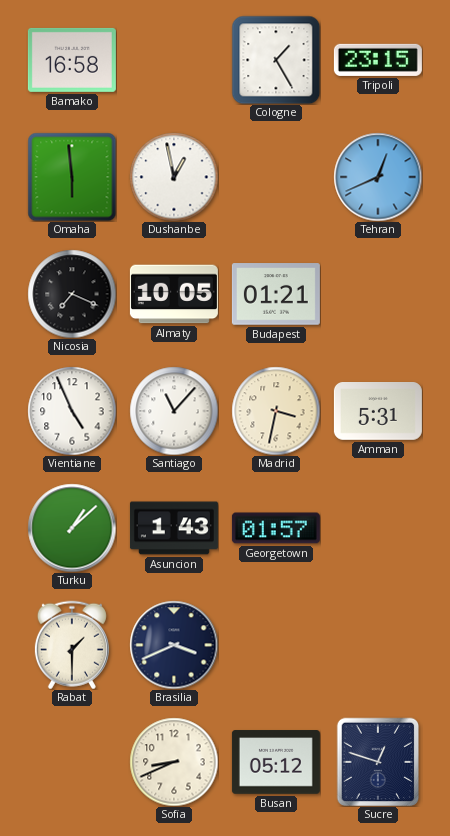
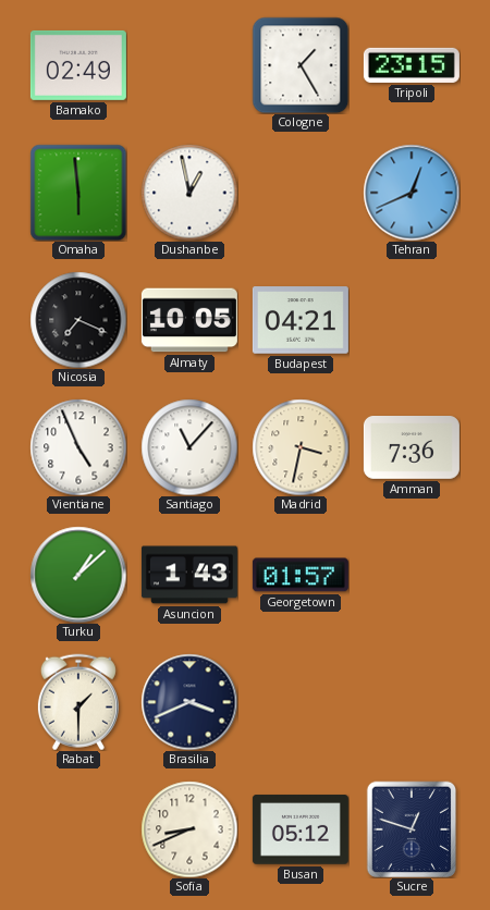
Bamako: 16:58 -> 02:49 (78, 65)
Budapest: 01:21 -> 04:21 (301, 320)
Amman: 5:31 -> 7:36 (412, 448)
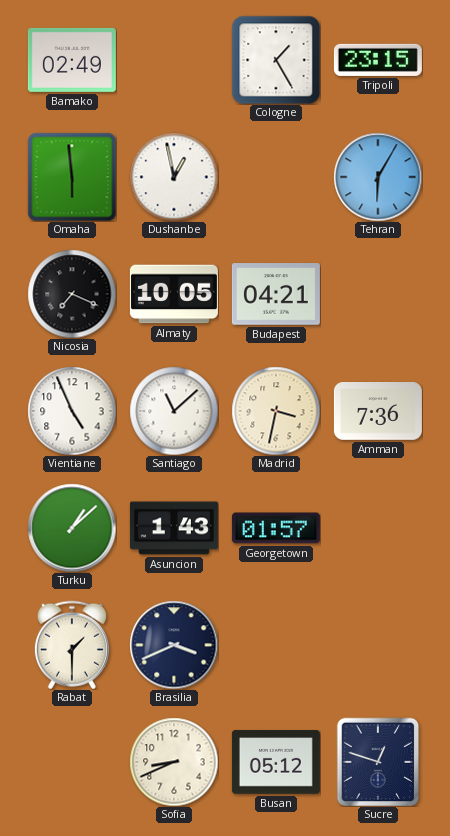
Tehran: 12:41 -> 6:05 (378, 177)
Santiago: 11:07 -> 11:08 (174, 411)
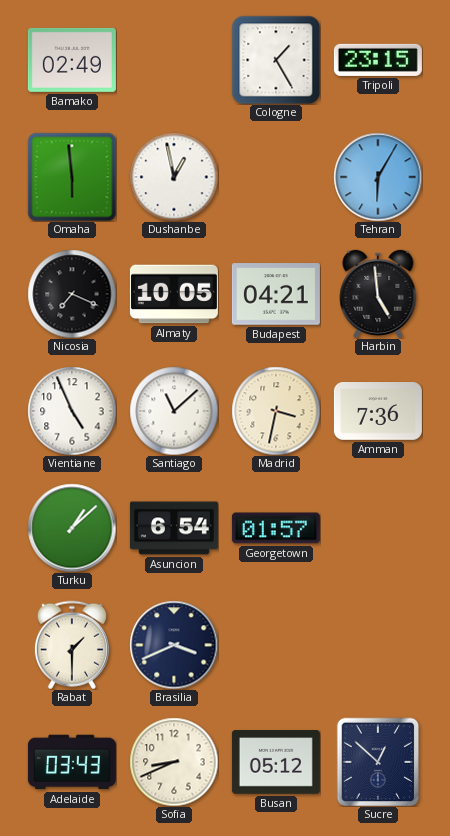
Harbin: none -> 4:59 (378, 294)
Asuncion: 1:43 -> 6:54 (174, 528)
Adelaide: none -> 03:43 (72, 762)
Sucre: 12:48 -> 12:52 (378, 762)
